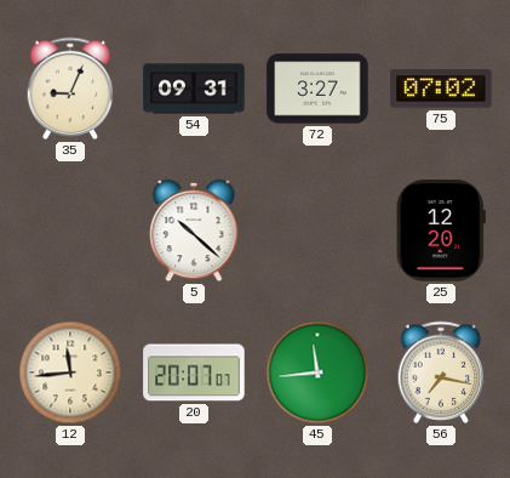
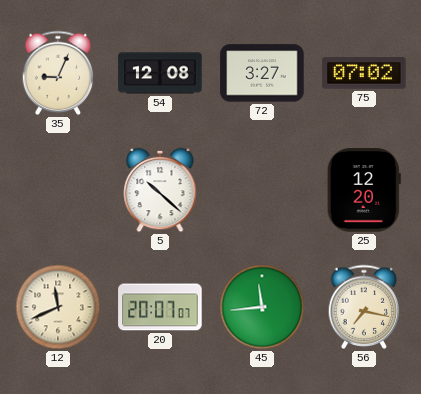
54: 09:31 -> 12:08 (160, 73)
12: 11:44 -> 11:41 (58, 307)
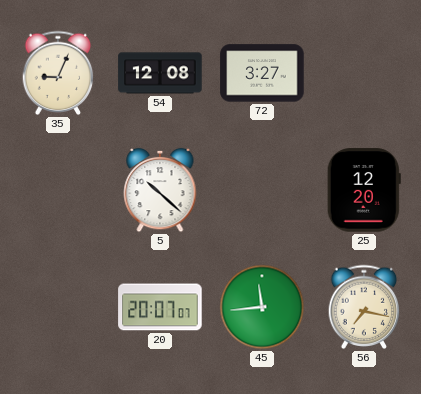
75: 07:02 -> none (364, 73)
12: 11:41 -> none (58, 307)
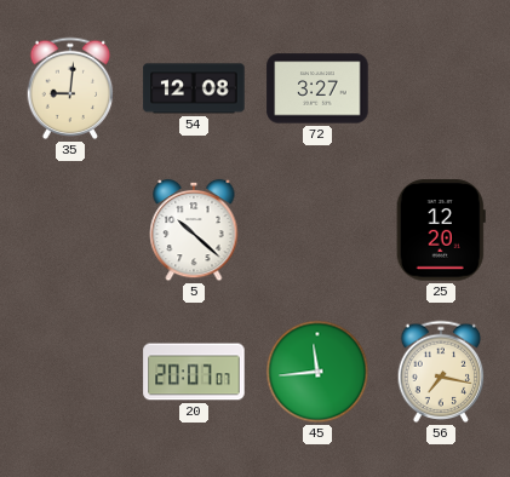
35: 9:04 -> 9:01 (70, 88)
